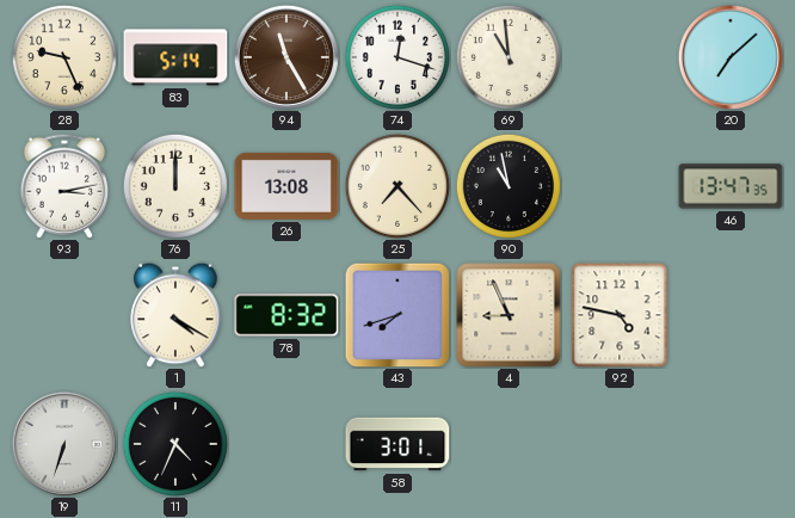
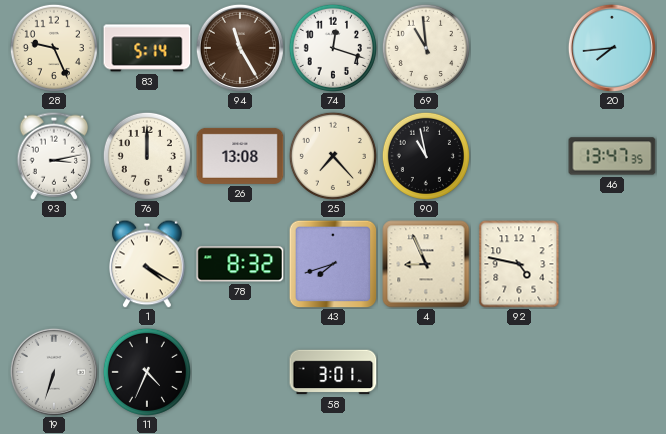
20: 7:08 -> 7:44 (612, 48)
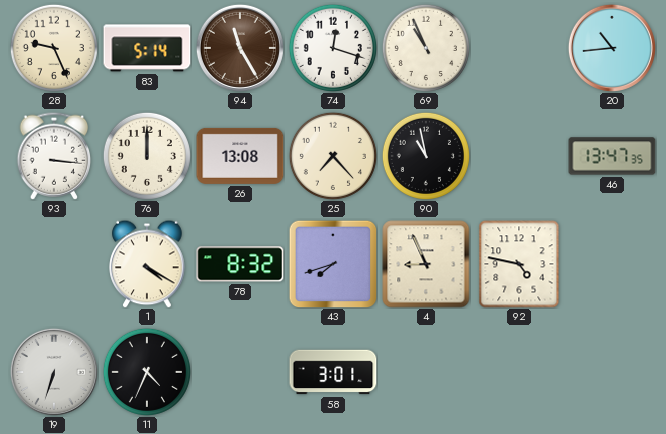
69: 10:59 -> 10:56 (426, 48)
20: 7:44 -> 10:44 (612, 48)
93: 3:13 -> 3:16 (54, 156)
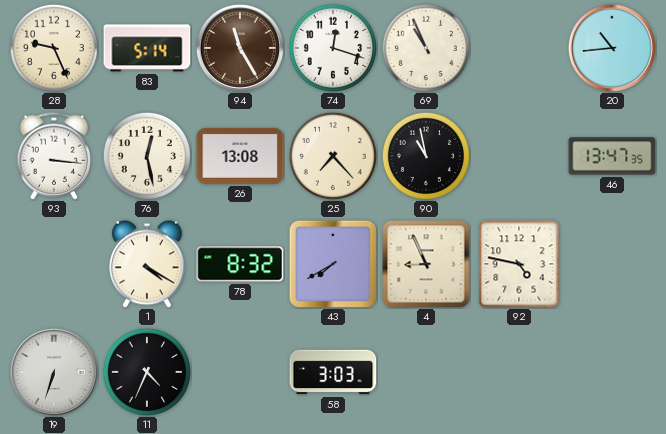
76: 12:00 -> 12:28 (147, 156)
43: 7:42 -> 7:40 (333, 264)
58: 3:01 -> 3:03 (333, 372)
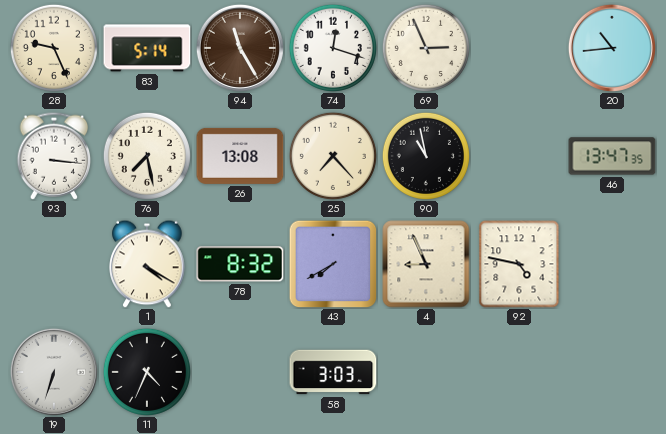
69: 10:56 -> 2:56 (426, 48)
76: 12:28 -> 7:28 (147, 156)
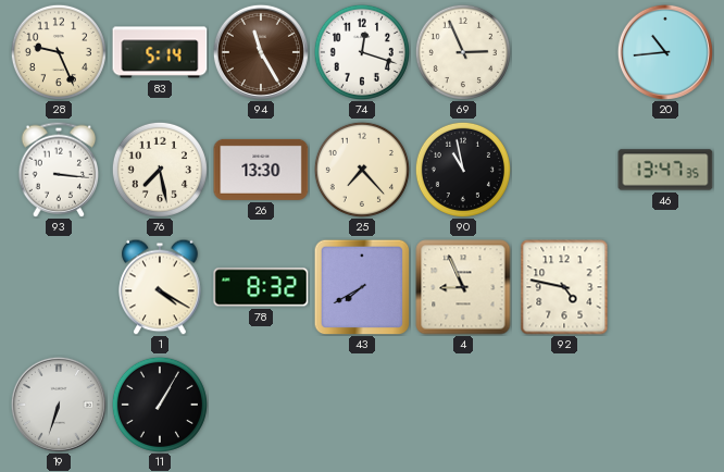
26: 13:08 -> 13:30 (261, 170)
11: 4:34 -> 1:05 (160, 405)
58: 3:03 -> none (333, 372)
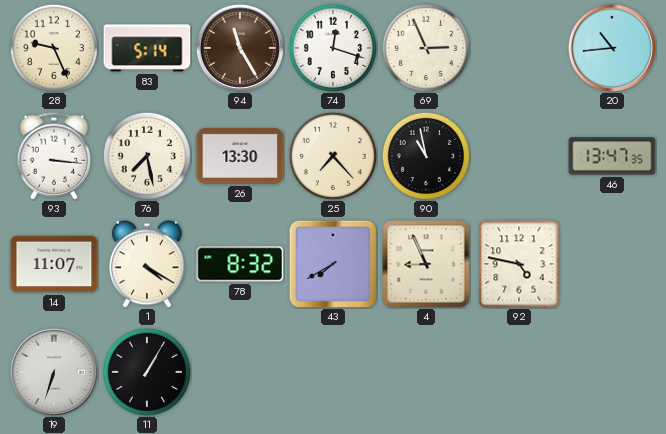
14: none -> 11:07 (54, 264)
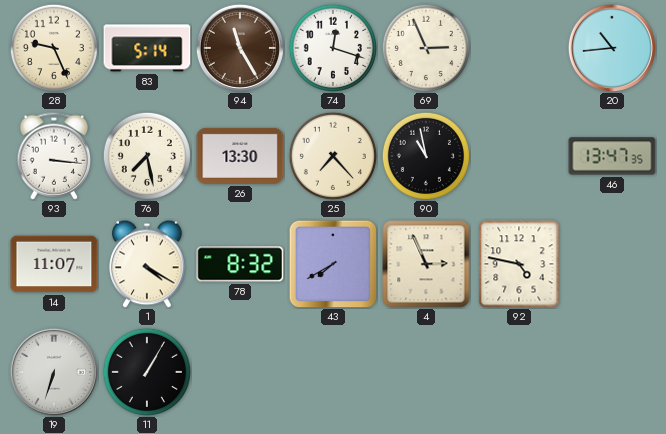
4: 8:56 -> 2:56 (426, 264)
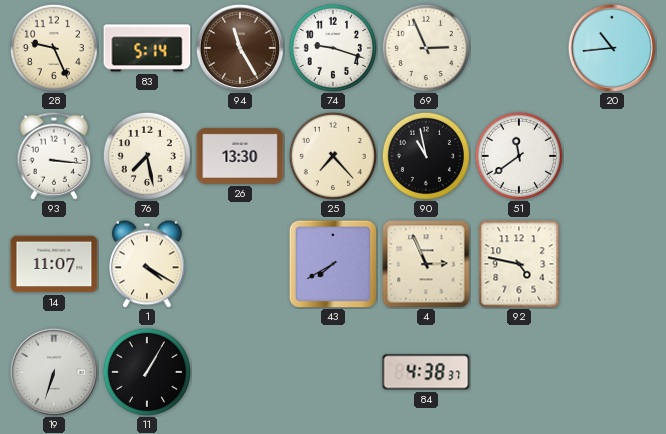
74: 12:18 -> 9:18 (333, 48)
51: none -> 11:39 (519, 156)
46: 13:47 -> none (612, 156)
78: 8:32 -> none (240, 264)
84: none -> 4:38 (426, 372)
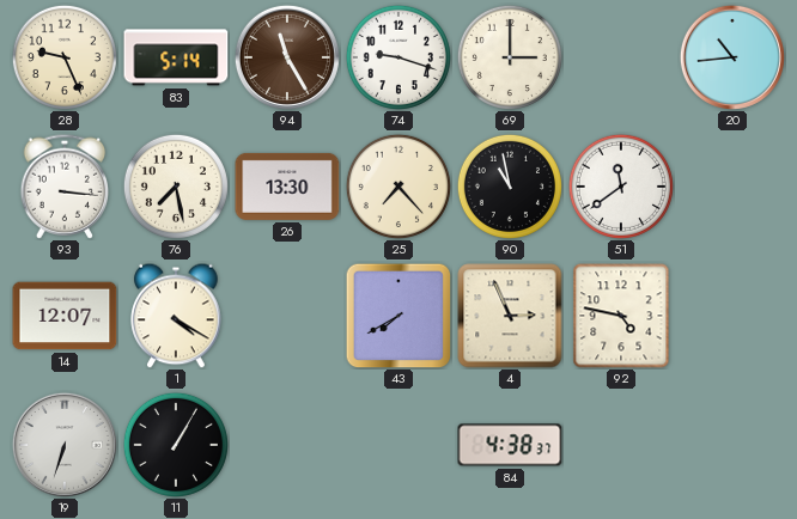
69: 2:56 -> 3:00 (510, 57)
14: 11:07 -> 12:07 (65, 316)
